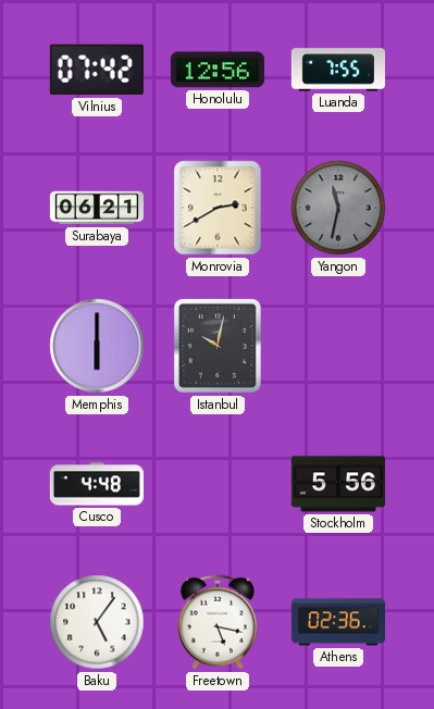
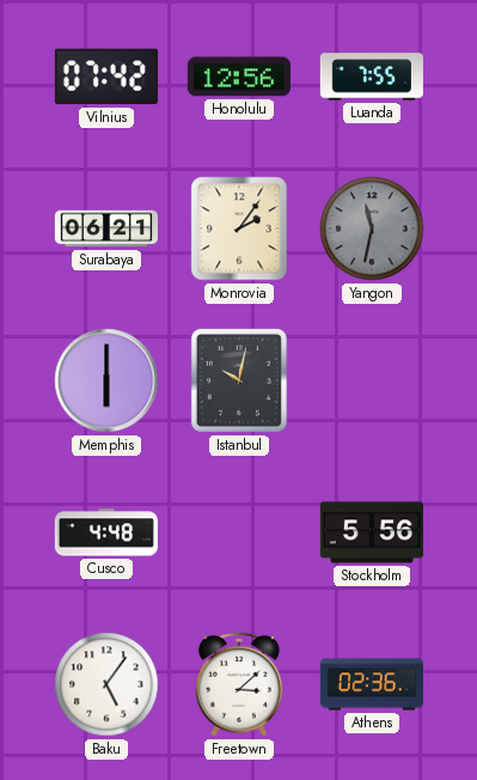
Monrovia: 2:40 -> 2:06 (239, 228)
Freetown: 5:17 -> 3:08 (240, 684)
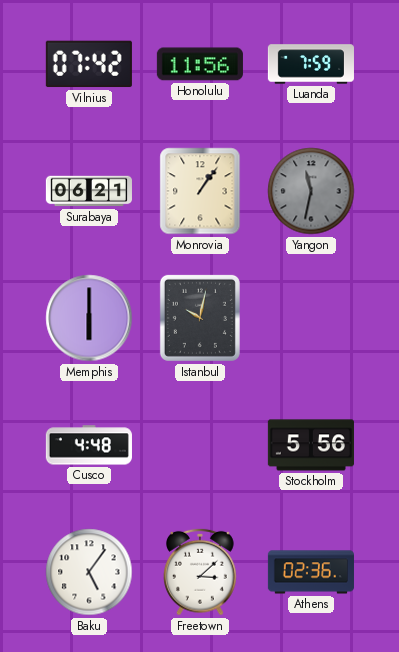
Honolulu: 12:56 -> 11:56 (200, 64)
Luanda: 7:55 -> 7:59 (311, 64)
Monrovia: 2:06 -> 1:06 (200, 191)
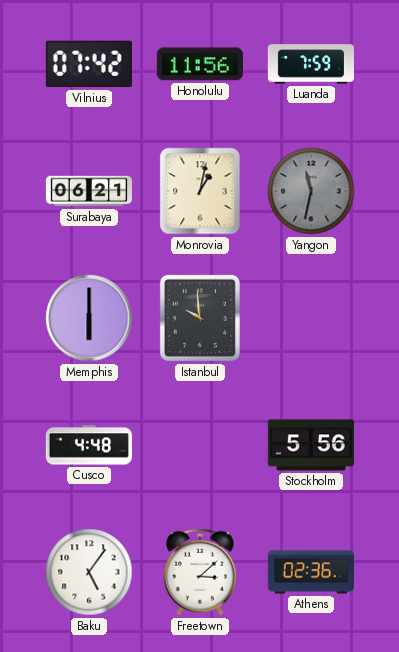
Monrovia: 1:06 -> 1:02 (200, 191)
Istanbul: 10:02 -> 9:59 (200, 318)
